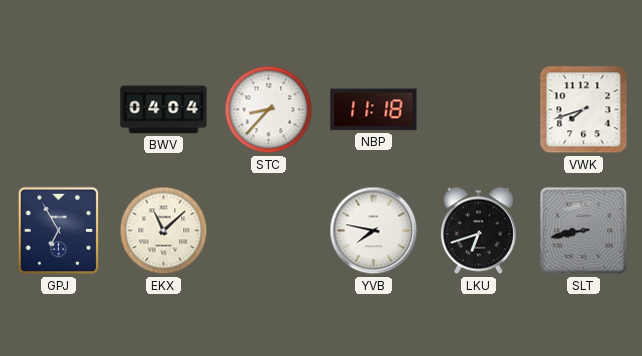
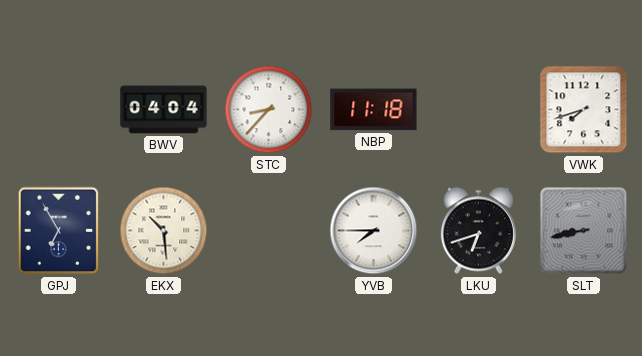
EKX: 11:08 -> 10:29 (164, 231)
YVB: 7:47 -> 7:45 (374, 231)
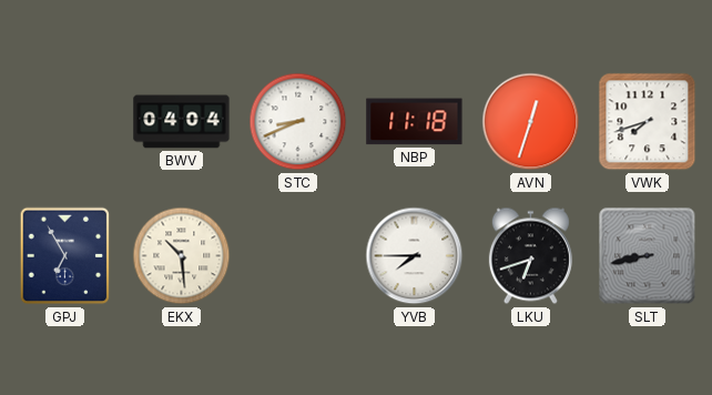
STC: 8:37 -> 8:41 (298, 122)
AVN: none -> 12:33 (531, 122)
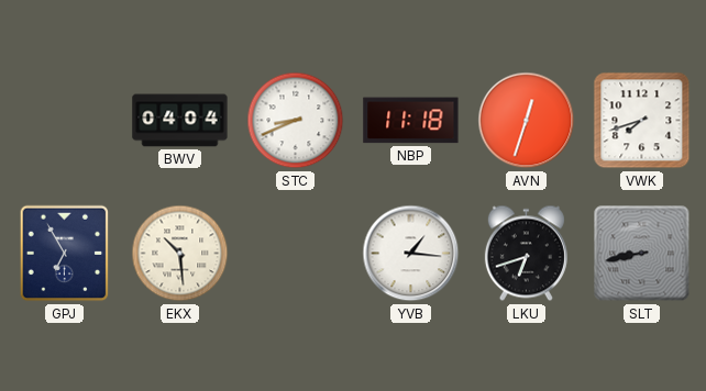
YVB: 7:45 -> 1:16 (411, 254)
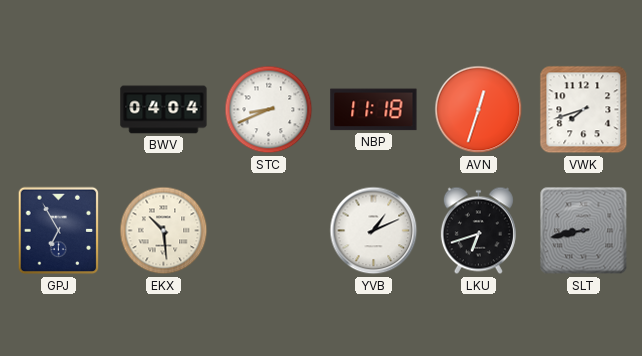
YVB: 1:16 -> 1:11 (374, 231)
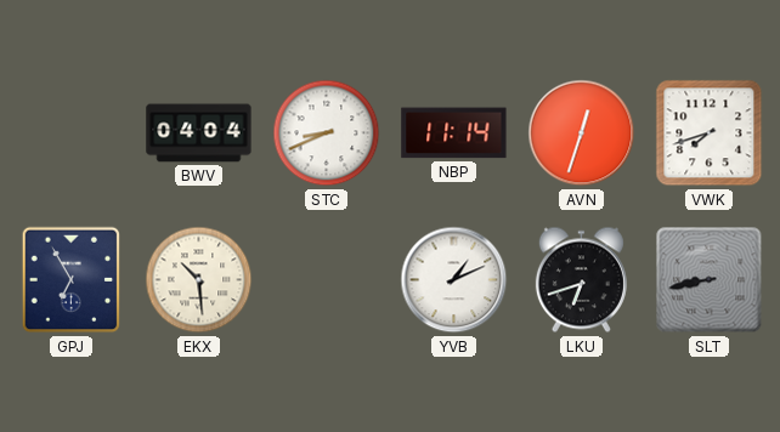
NBP: 11:18 -> 11:14 (454, 133)
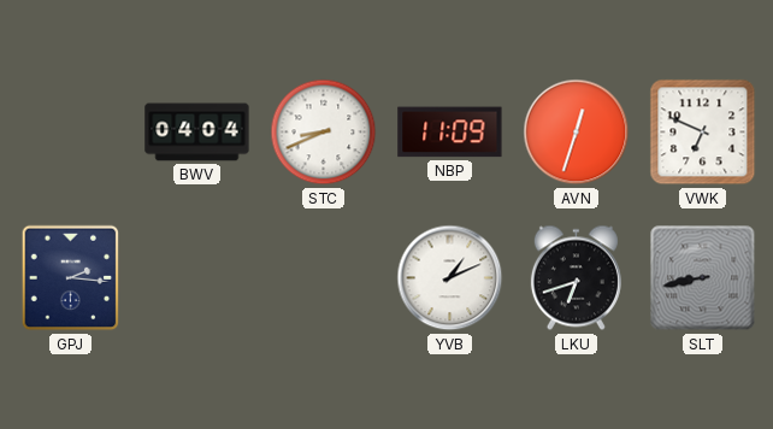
NBP: 11:14 -> 11:09 (450, 133)
VWK: 7:42 -> 6:49 (703, 133)
GPJ: 6:55 -> 2:16 (71, 278)
EKX: 10:29 -> none (199, 280)
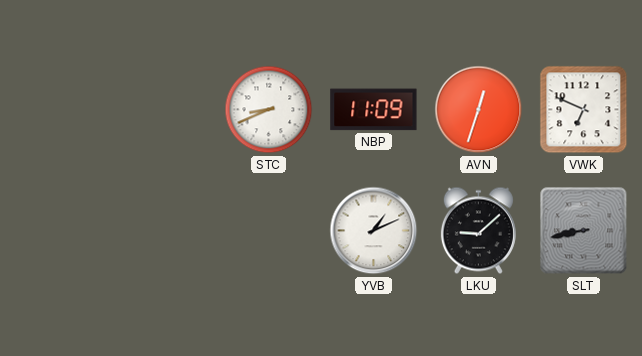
BWV: 04:04 -> none (197, 133)
GPJ: 2:16 -> none (71, 278)
LKU: 6:42 -> 9:08 (478, 231)
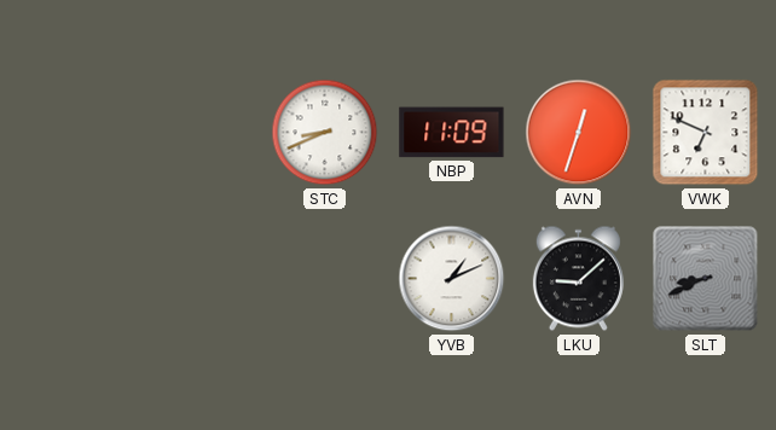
SLT: 8:43 -> 8:41 (706, 279)
